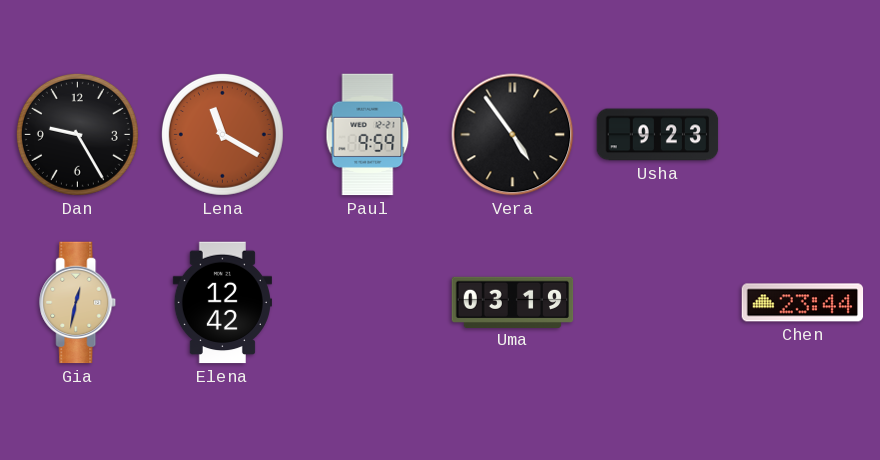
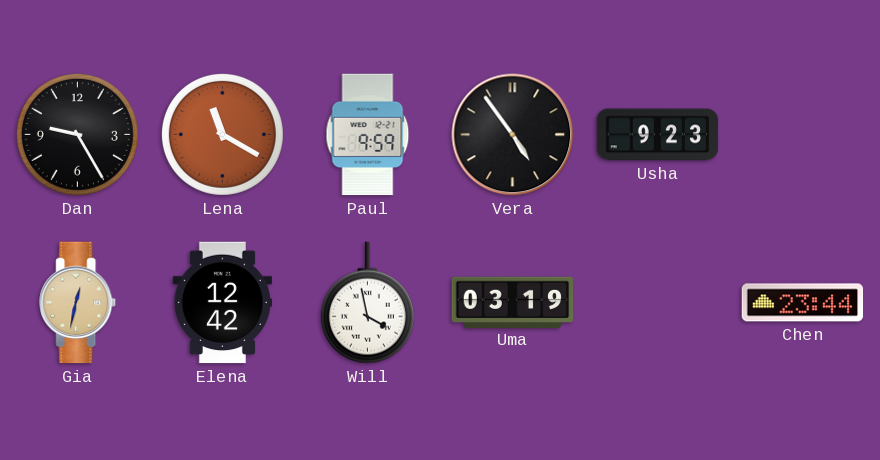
Will: none -> 3:58 (367, 303)
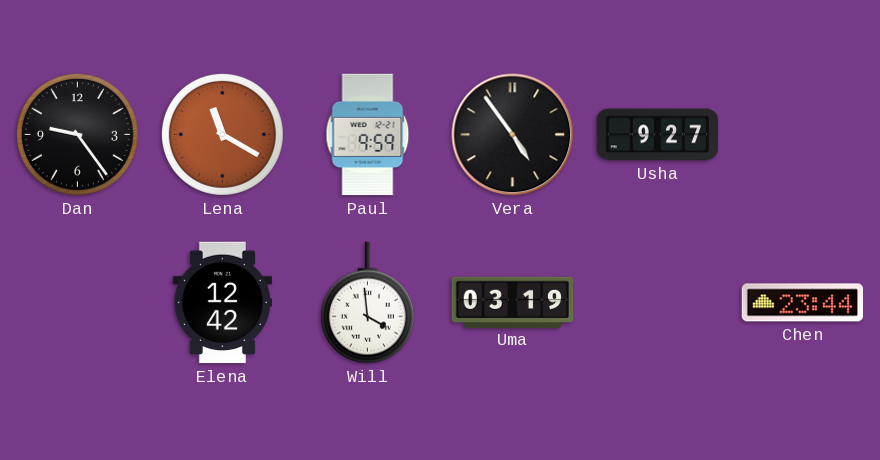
Dan: 9:25 -> 9:24 (77, 134)
Usha: 9:23 -> 9:27 (658, 135)
Gia: 12:32 -> none (78, 303)
Will: 3:58 -> 3:59 (367, 303)
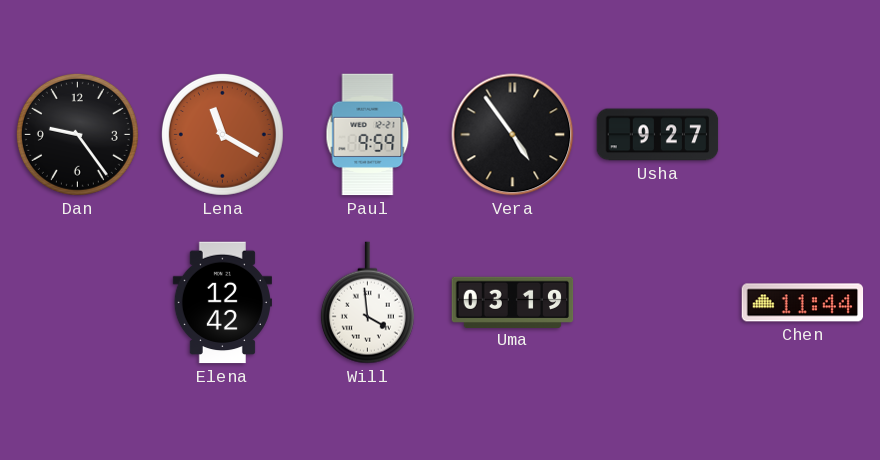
Chen: 23:44 -> 11:44 (803, 303)
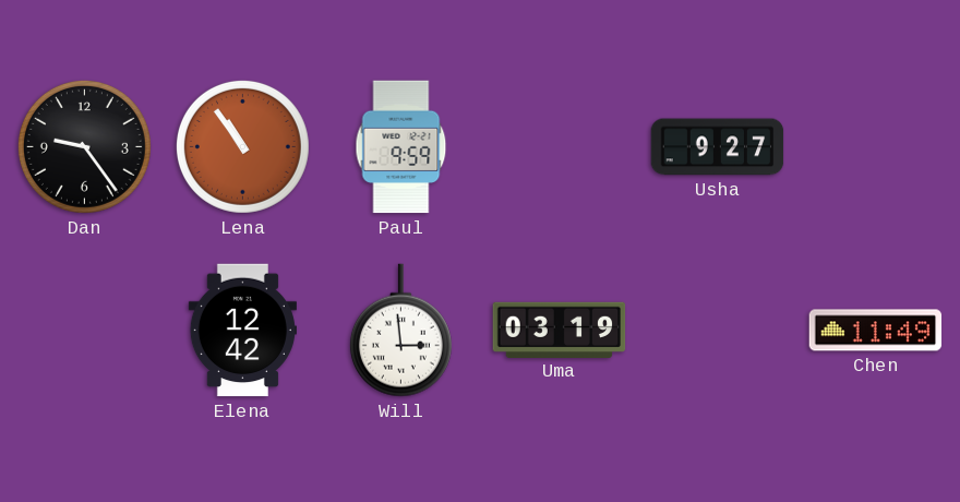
Lena: 11:20 -> 10:54 (242, 146)
Vera: 4:54 -> none (513, 135)
Will: 3:59 -> 2:59 (400, 331)
Chen: 11:44 -> 11:49 (876, 331)
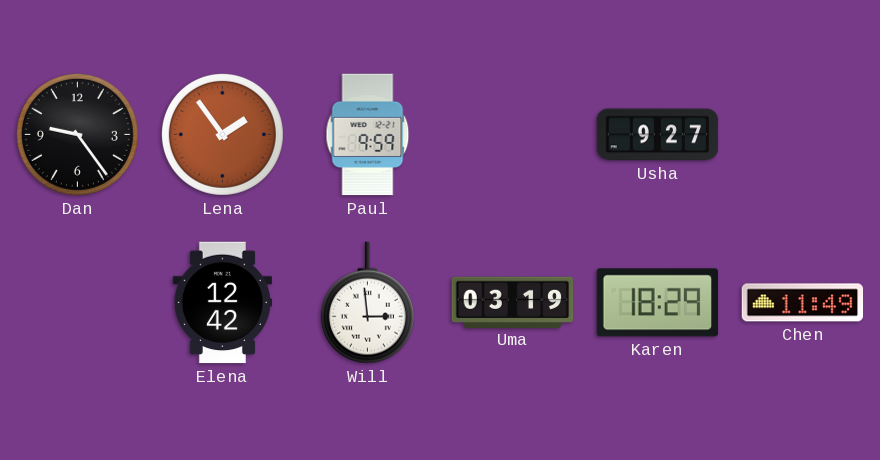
Lena: 10:54 -> 1:54 (222, 134)
Karen: none -> 18:29 (658, 303)
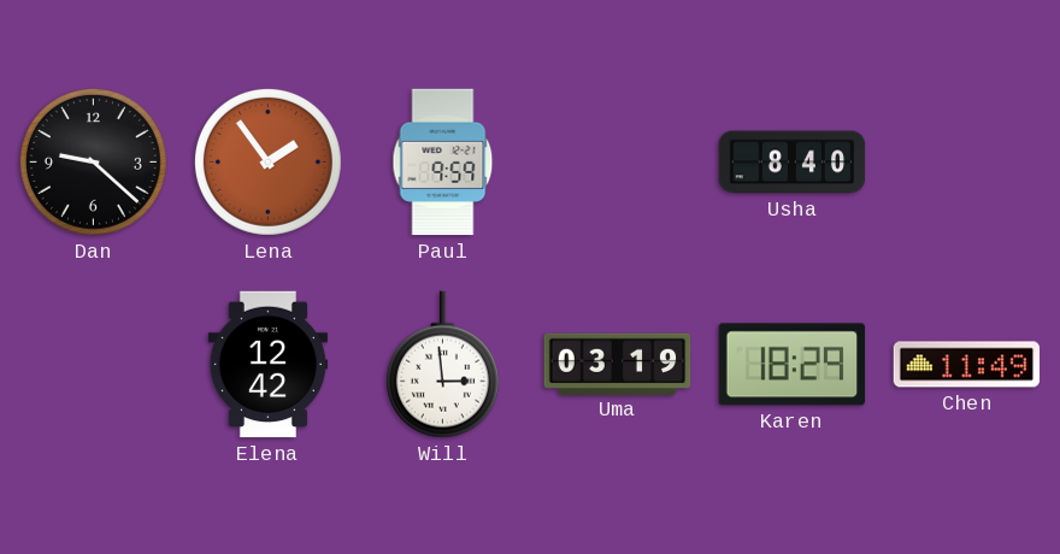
Dan: 9:24 -> 9:22 (93, 161)
Usha: 9:27 -> 8:40 (793, 163)
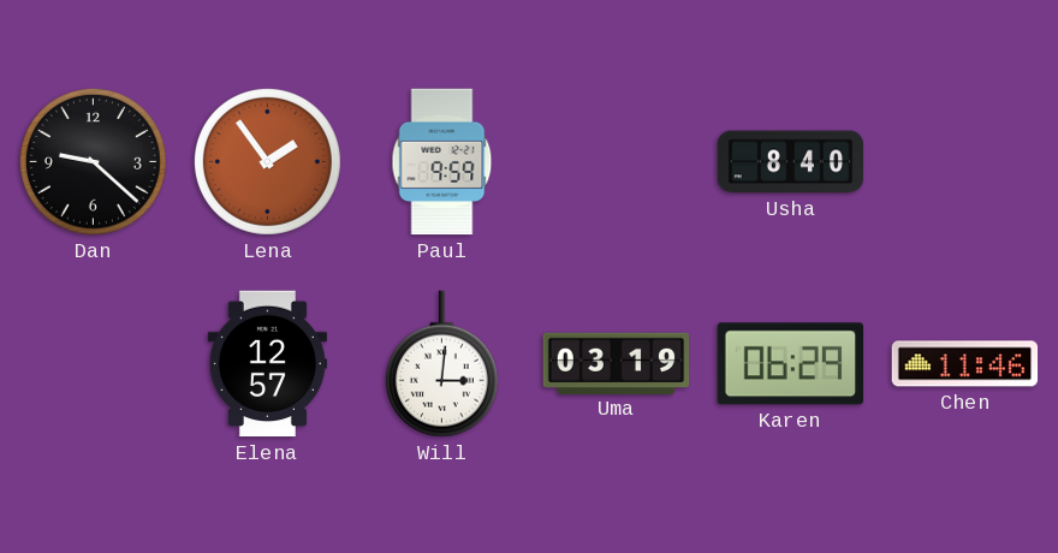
Elena: 12:42 -> 12:57 (267, 364)
Will: 2:59 -> 3:01 (441, 364)
Karen: 18:29 -> 06:29 (791, 364)
Chen: 11:49 -> 11:46 (965, 364)
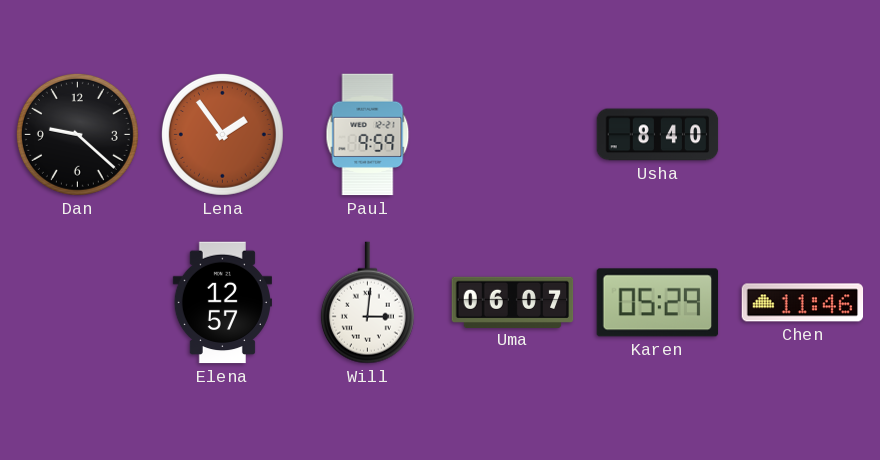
Uma: 03:19 -> 06:07 (513, 302)
Karen: 06:29 -> 05:29 (658, 303)
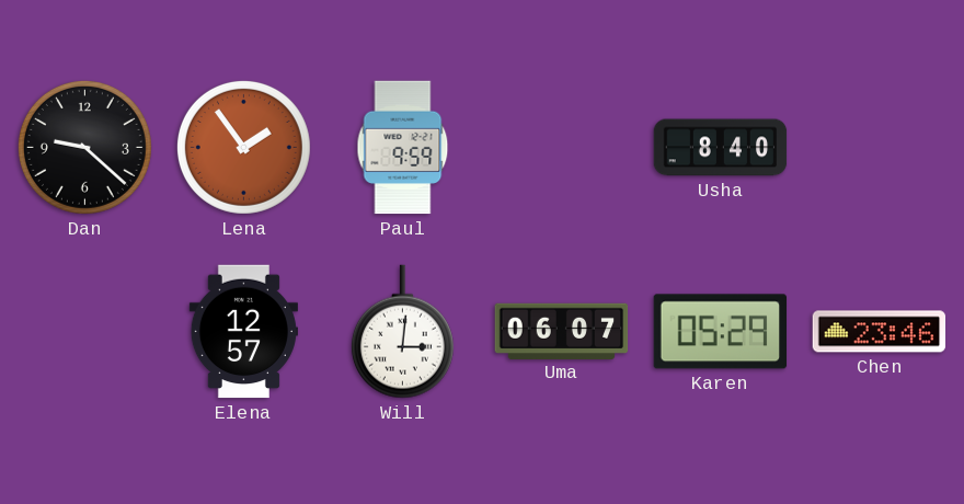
Chen: 11:46 -> 23:46 (880, 332)
